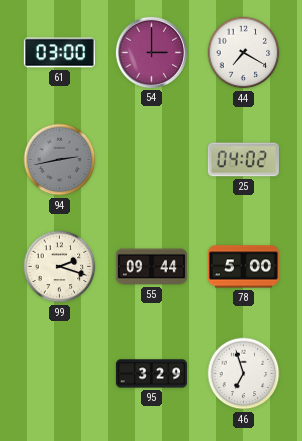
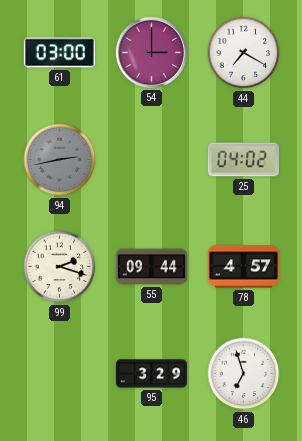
78: 5:00 -> 4:57 (243, 267)
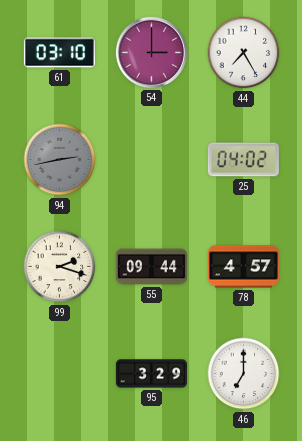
61: 03:00 -> 03:10 (59, 53)
44: 7:20 -> 7:25 (244, 53)
46: 6:57 -> 7:00 (244, 374)
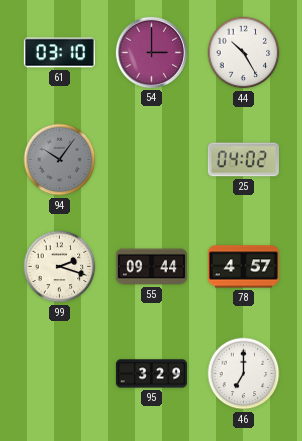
44: 7:25 -> 10:25 (244, 53)
94: 2:43 -> 10:06 (60, 160)
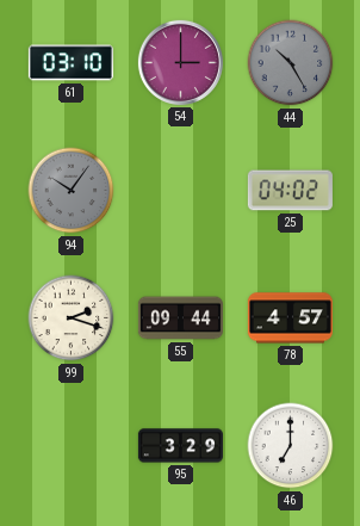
44 dial: white -> grey (291, 63)
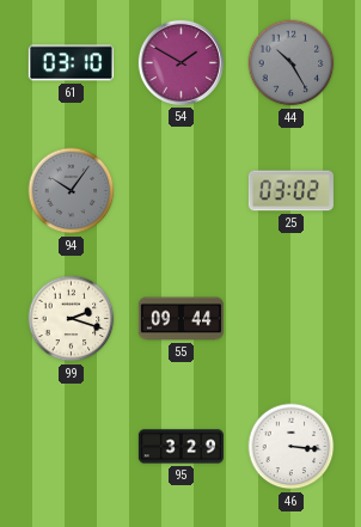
54: 3:00 -> 1:50 (180, 62)
25: 04:02 -> 03:02 (290, 191)
78: 4:57 -> none (290, 318)
46: 7:00 -> 3:16 (292, 447)
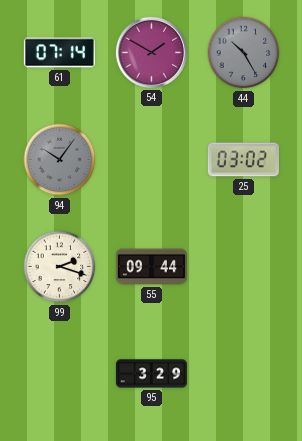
61: 03:10 -> 07:14 (59, 53)
46: 3:16 -> none (292, 447)
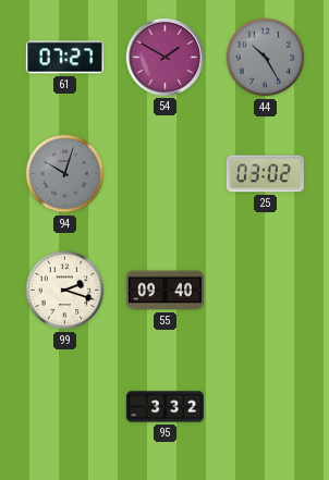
61: 07:14 -> 07:27 (64, 58)
94: 10:06 -> 10:03 (65, 174)
55: 09:44 -> 09:40 (164, 291)
95: 3:29 -> 3:32 (164, 407)
